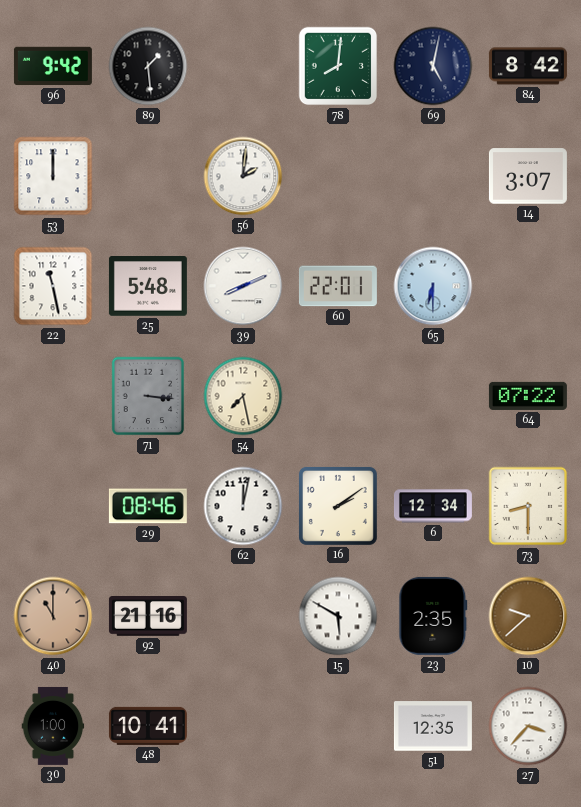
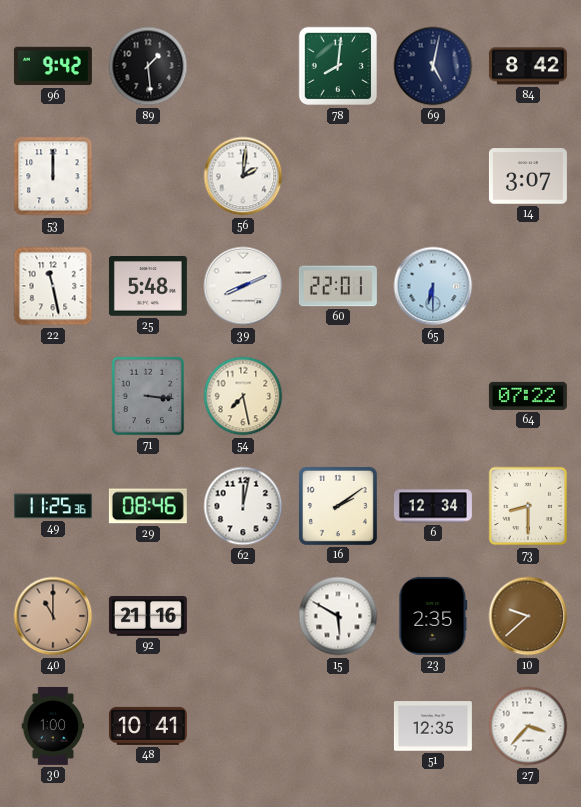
49: none -> 11:25 (53, 506)
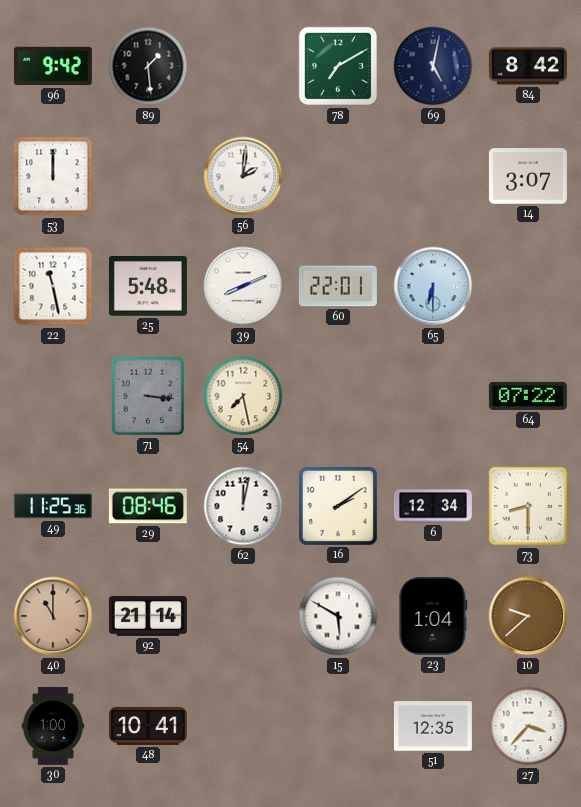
78: 8:01 -> 7:10 (338, 66)
92: 21:16 -> 21:14 (148, 617)
23: 2:35 -> 1:04 (433, 616)
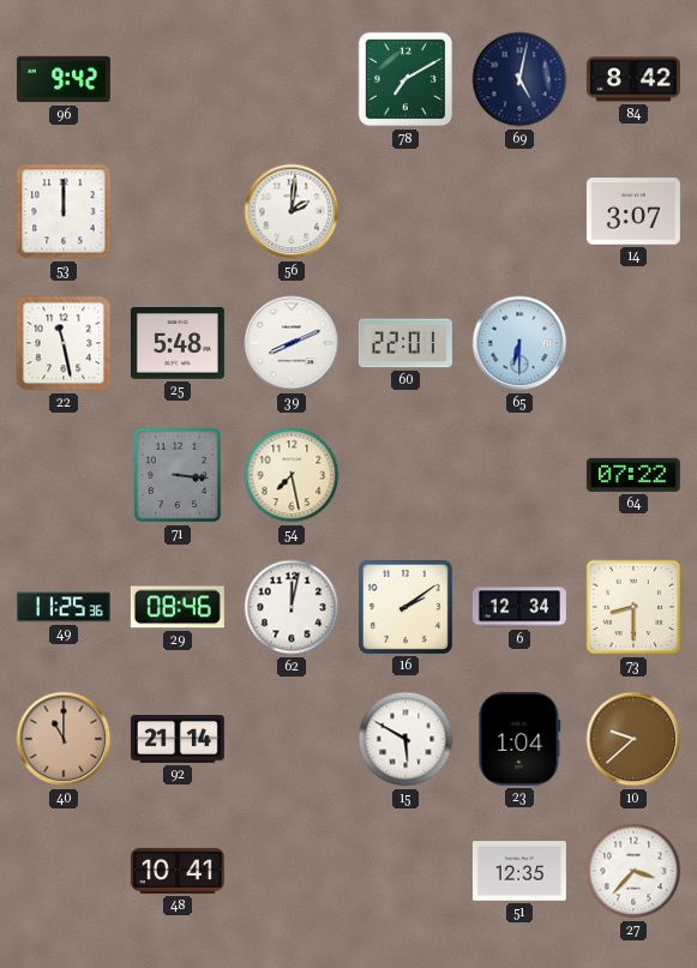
89: 1:29 -> none (148, 66)
30: 1:00 -> none (53, 726)
